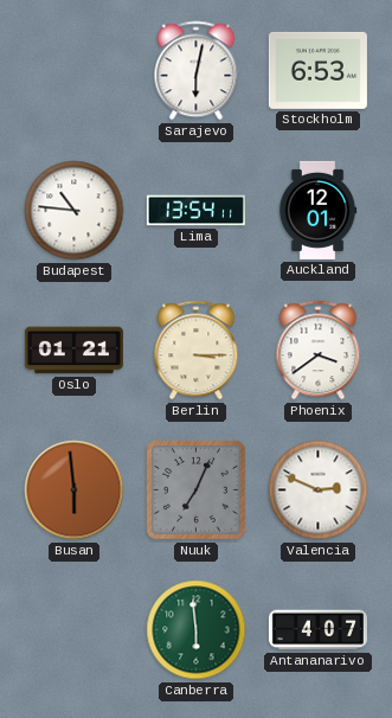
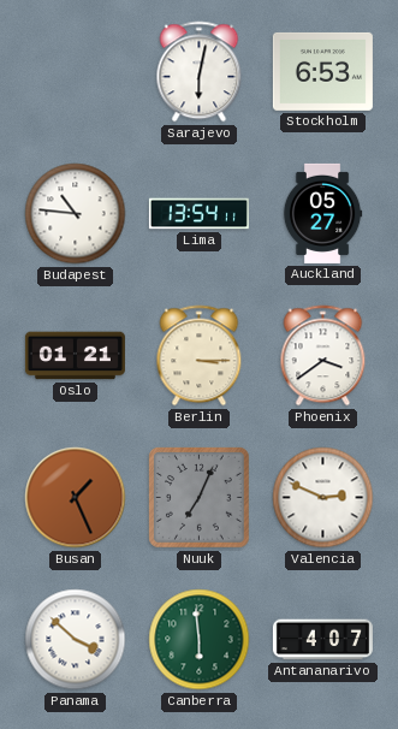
Auckland: 12:01 -> 05:27 (322, 213)
Busan: 5:59 -> 1:26 (76, 498)
Panama: none -> 3:52 (76, 640)
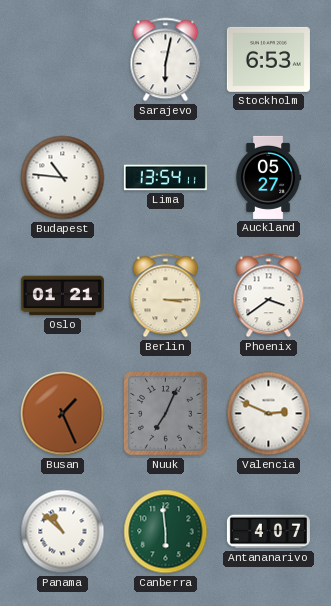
Panama: 3:52 -> 10:52 (63, 532)
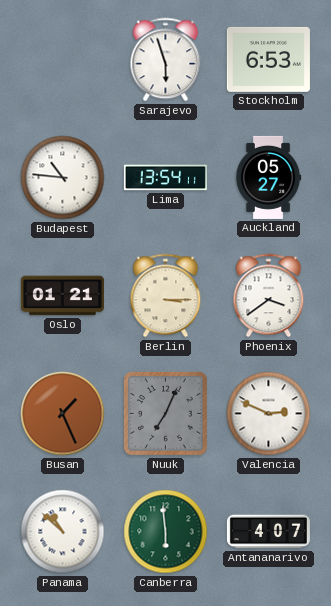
Sarajevo: 6:02 -> 5:57 (166, 60)
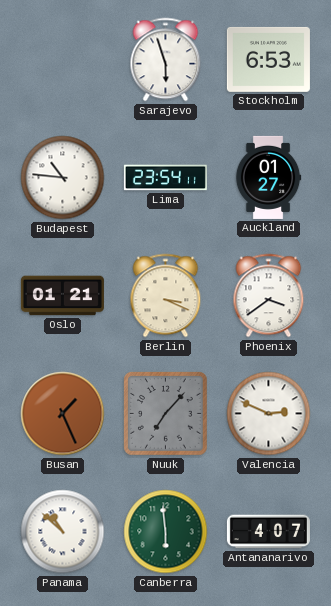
Lima: 13:54 -> 23:54 (165, 178)
Auckland: 05:27 -> 01:27 (268, 177)
Berlin: 3:15 -> 3:19 (166, 296)
Nuuk: 7:04 -> 7:07 (166, 414)
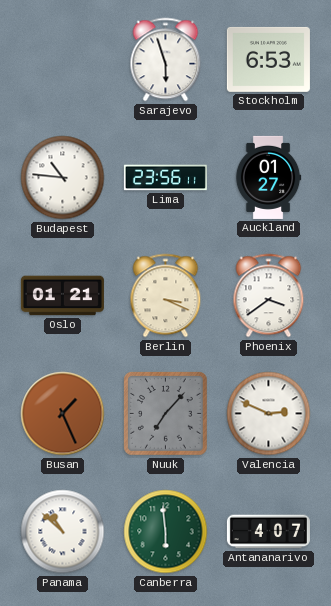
Lima: 23:54 -> 23:56 (165, 178)
